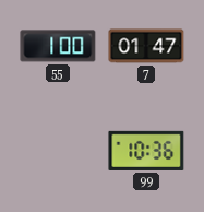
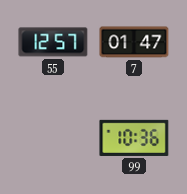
55: 1:00 -> 12:57 (53, 42)
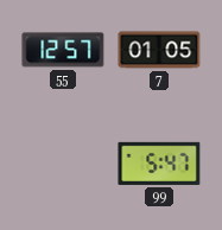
7: 01:47 -> 01:05 (159, 50)
99: 10:36 -> 5:47 (159, 164)
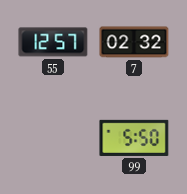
7: 01:05 -> 02:32 (134, 42)
99: 5:47 -> 5:50 (134, 138)
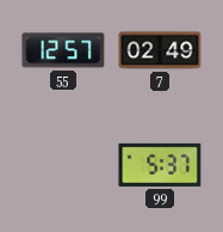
7: 02:32 -> 02:49 (160, 50)
99: 5:50 -> 5:37 (160, 165)
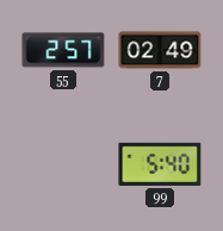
55: 12:57 -> 2:57 (63, 50)
99: 5:37 -> 5:40 (160, 164)
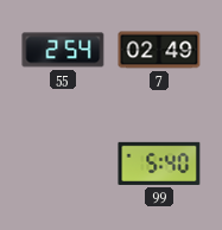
55: 2:57 -> 2:54 (63, 50)
